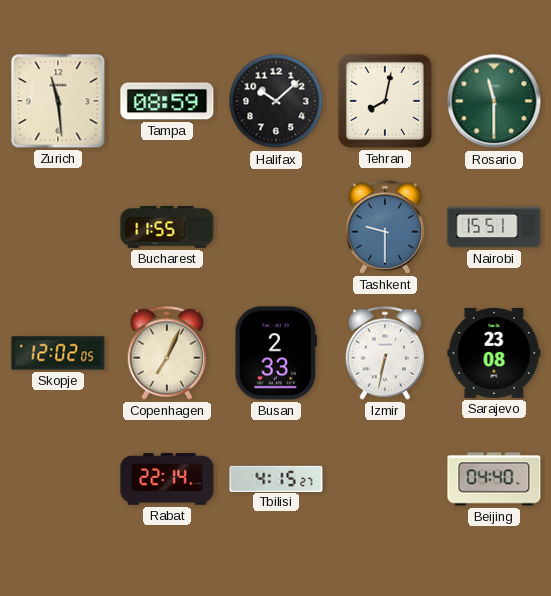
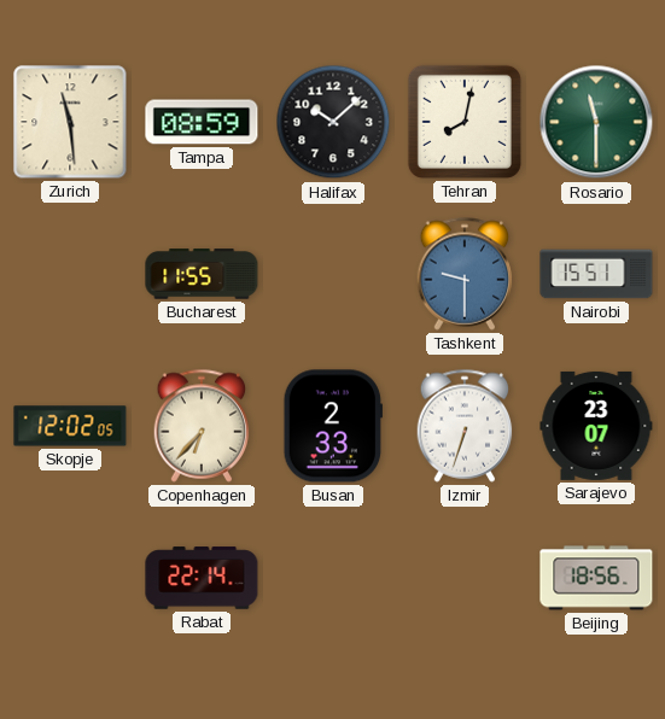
Copenhagen: 7:04 -> 6:37 (202, 426)
Izmir: 6:32 -> 6:33 (465, 426)
Sarajevo: 23:08 -> 23:07 (596, 426)
Tbilisi: 4:15 -> none (276, 478)
Beijing: 04:40 -> 18:56 (596, 578)
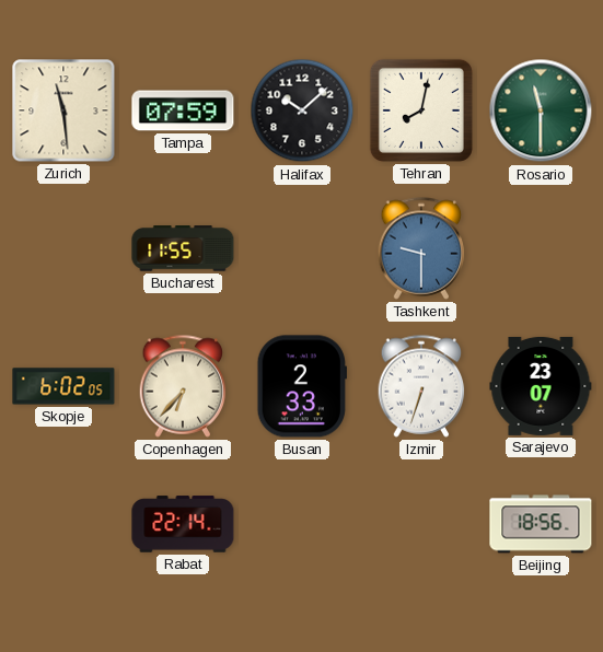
Tampa: 08:59 -> 07:59 (183, 110)
Nairobi: 15:51 -> none (596, 274)
Skopje: 12:02 -> 6:02 (63, 386)
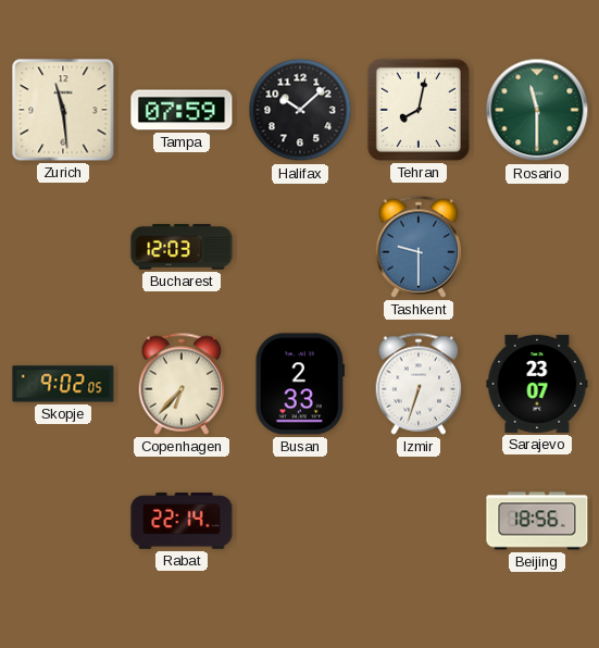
Bucharest: 11:55 -> 12:03 (182, 247)
Skopje: 6:02 -> 9:02 (63, 384)
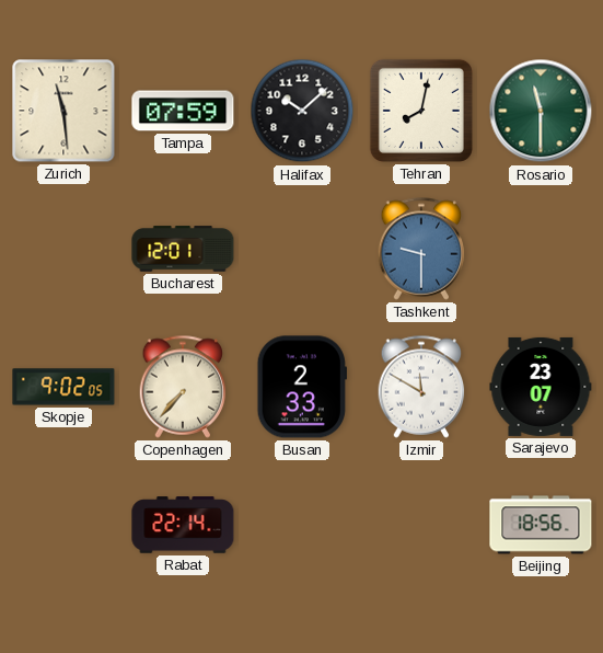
Bucharest: 12:03 -> 12:01 (183, 249)
Copenhagen: 6:37 -> 7:37 (183, 387)
Izmir: 6:33 -> 11:50 (421, 387)
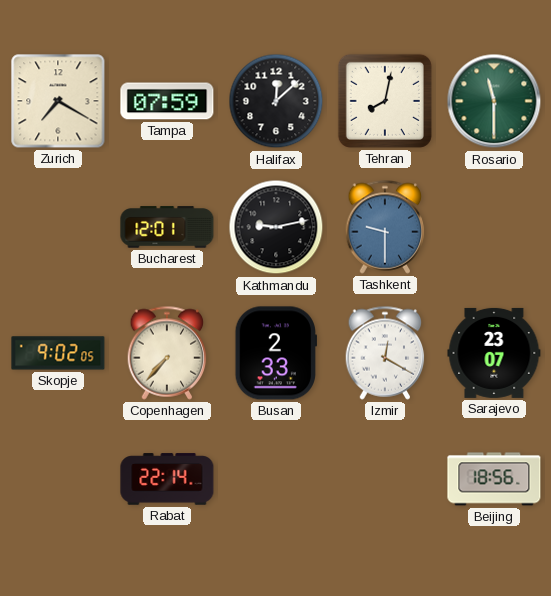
Zurich: 11:29 -> 7:20 (58, 101)
Halifax: 10:08 -> 12:08 (276, 101)
Kathmandu: none -> 9:13 (276, 227)
Izmir: 11:50 -> 12:20 (385, 353)
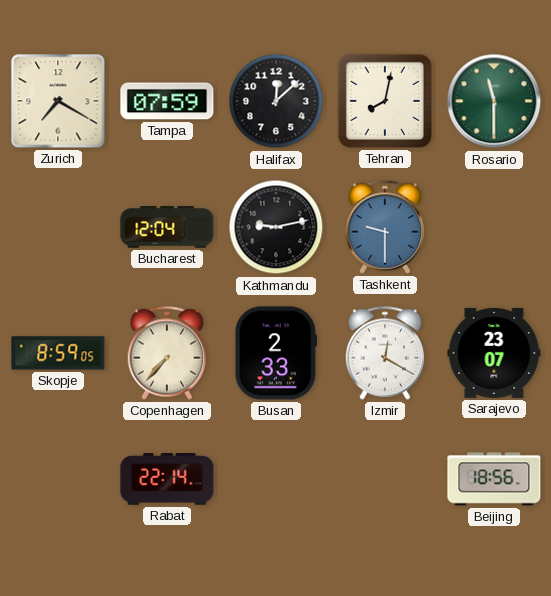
Bucharest: 12:01 -> 12:04 (167, 227)
Skopje: 9:02 -> 8:59 (58, 353)
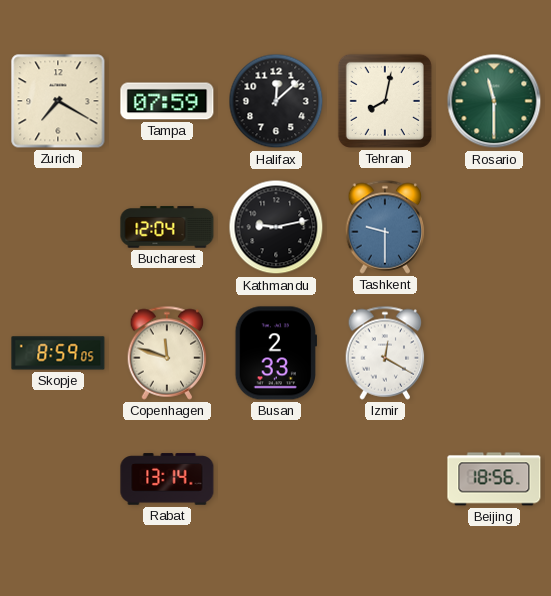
Copenhagen: 7:37 -> 11:48 (167, 353)
Sarajevo: 23:07 -> none (494, 353)
Rabat: 22:14 -> 13:14 (167, 479)
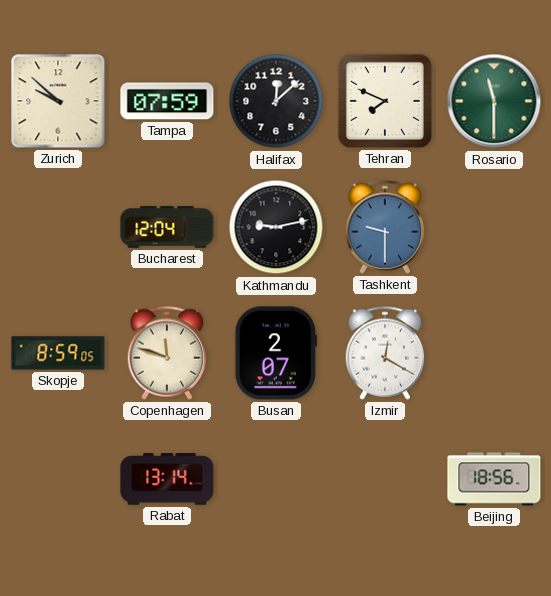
Zurich: 7:20 -> 9:52 (58, 101)
Tehran: 8:02 -> 7:49 (385, 101)
Busan: 2:33 -> 2:07 (275, 353)
